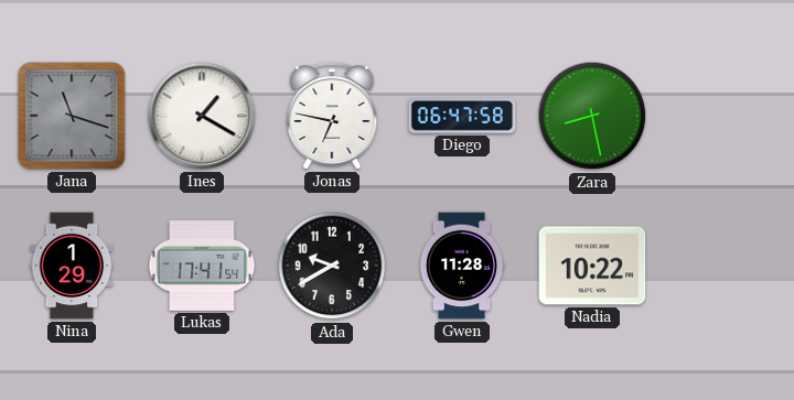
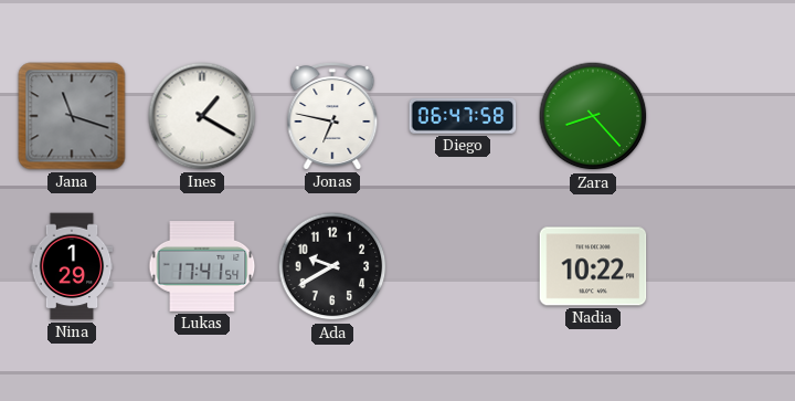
Zara: 8:28 -> 8:23 (593, 116)
Gwen: 11:28 -> none (462, 266)
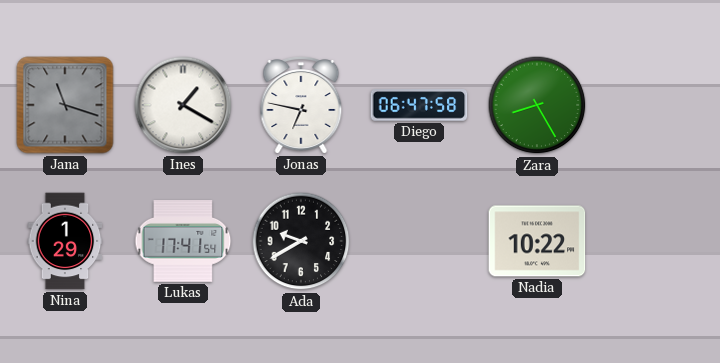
Zara: 8:23 -> 8:25 (537, 105)
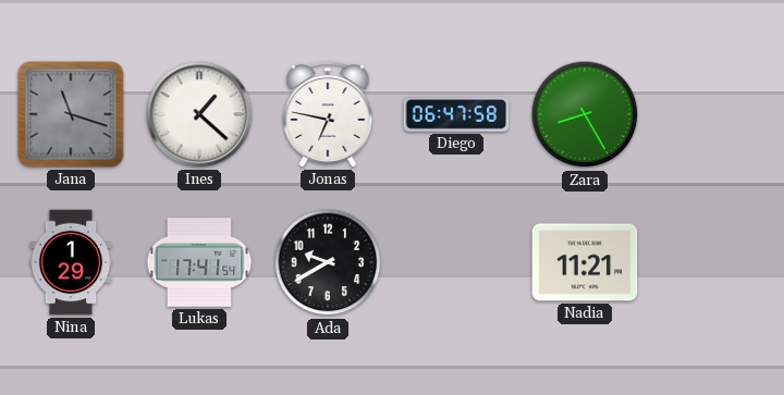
Ines: 1:20 -> 1:22 (199, 114)
Nadia: 10:22 -> 11:21 (585, 262)
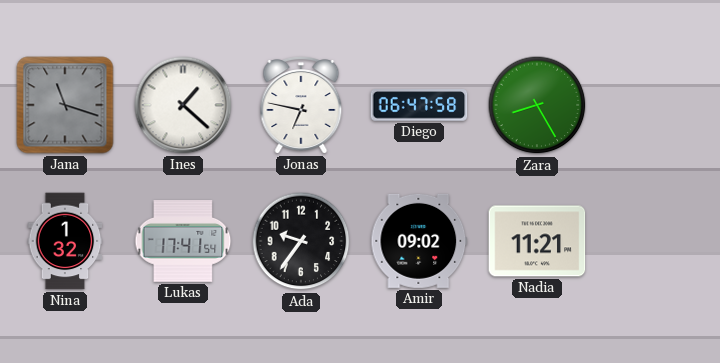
Nina: 1:29 -> 1:32 (65, 241)
Ada: 9:40 -> 9:36 (301, 241)
Amir: none -> 09:02 (419, 241)
